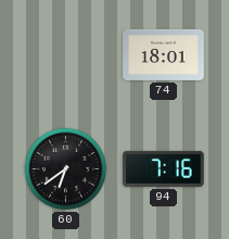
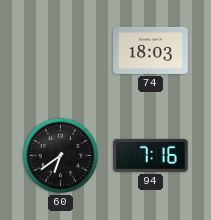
74: 18:01 -> 18:03 (151, 50)
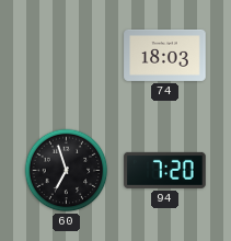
60: 6:39 -> 6:57 (67, 171)
94: 7:16 -> 7:20 (165, 170)
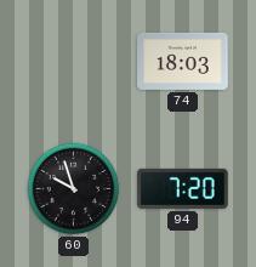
60: 6:57 -> 9:57 (74, 189)
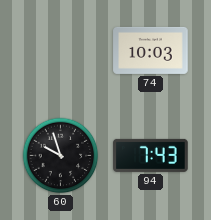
74: 18:03 -> 10:03 (151, 50)
94: 7:20 -> 7:43 (151, 155)
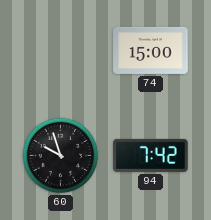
74: 10:03 -> 15:00 (151, 50)
94: 7:43 -> 7:42 (151, 155)
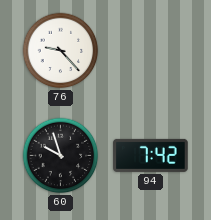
76: none -> 9:23 (61, 51)
74: 15:00 -> none (151, 50)
